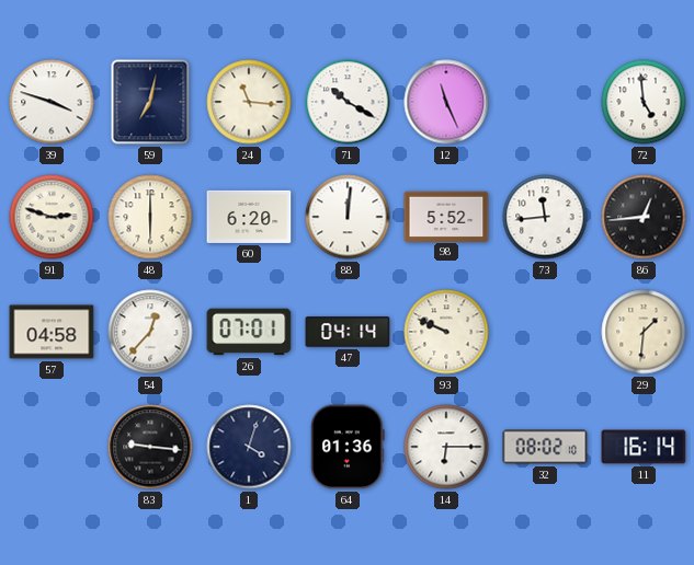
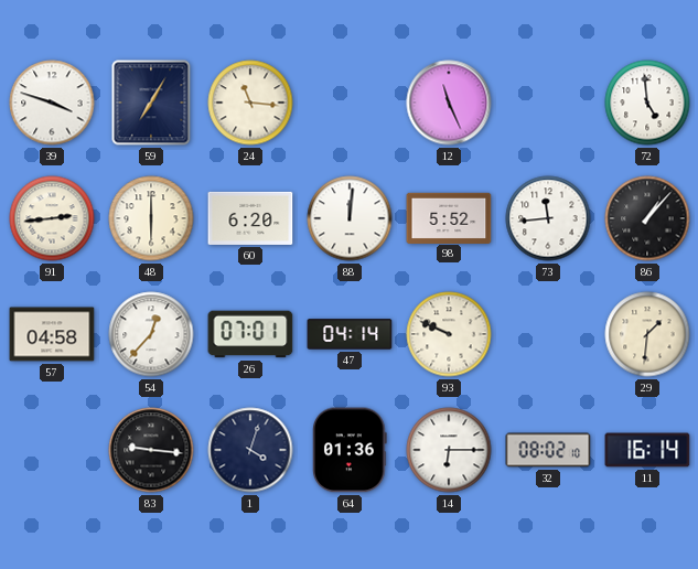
59: 7:02 -> 7:05 (151, 103)
71: 10:20 -> none (348, 102)
91: 2:48 -> 2:44 (52, 218)
86: 12:44 -> 1:07 (647, 218)
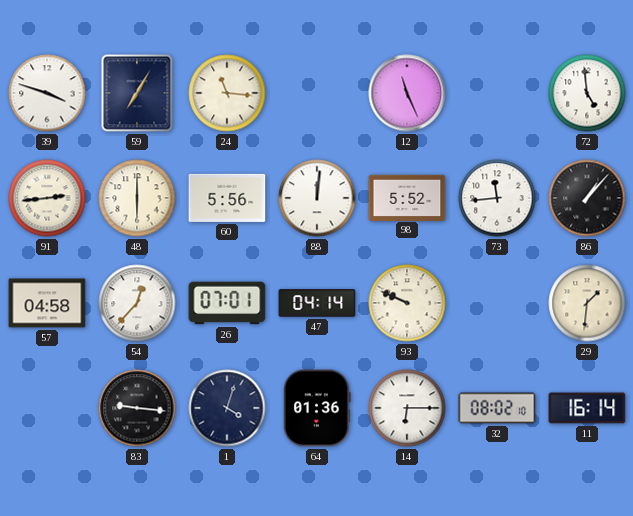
60: 6:20 -> 5:56 (227, 198)
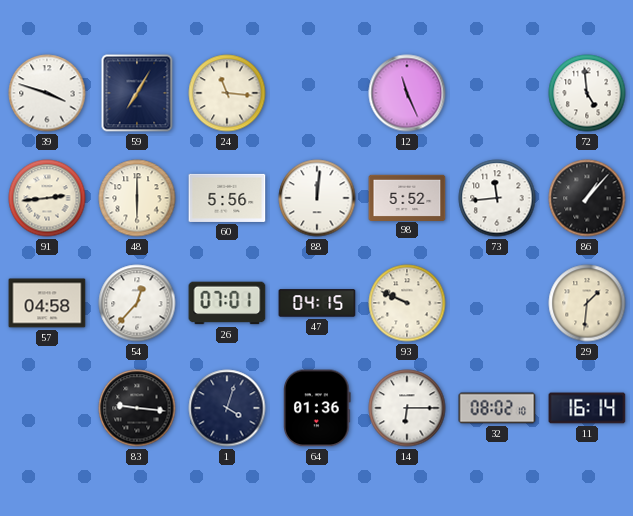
47: 04:14 -> 04:15 (317, 303)
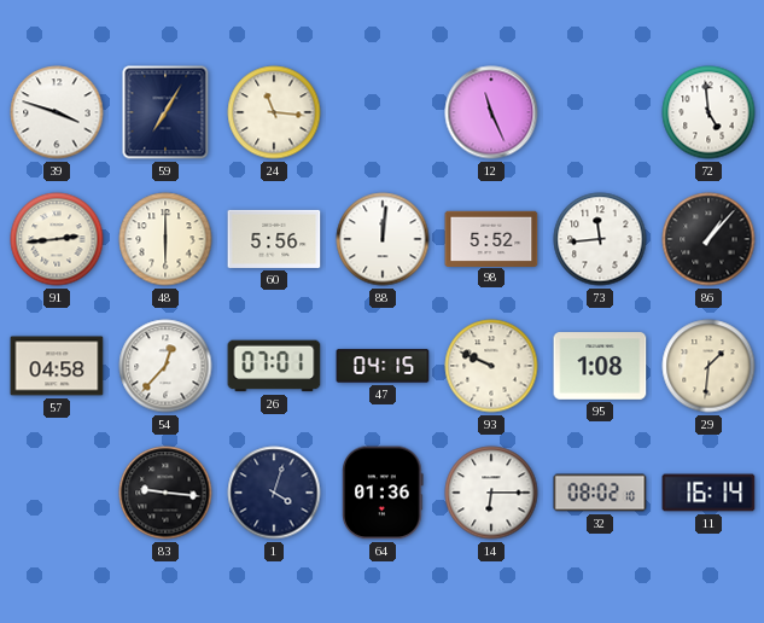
95: none -> 1:08 (600, 366)
